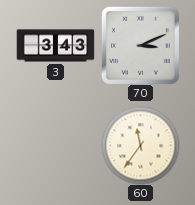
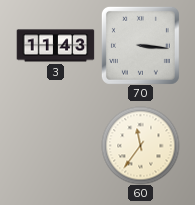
3: 3:43 -> 11:43 (55, 46)
70: 3:11 -> 3:16 (140, 45)
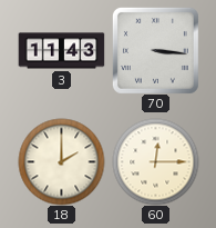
18: none -> 2:00 (61, 161)
60: 11:36 -> 12:15 (155, 161)
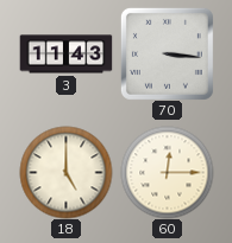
18: 2:00 -> 5:00 (65, 172)
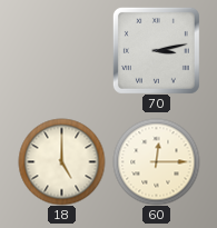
3: 11:43 -> none (65, 55)
70: 3:16 -> 3:13 (156, 50)
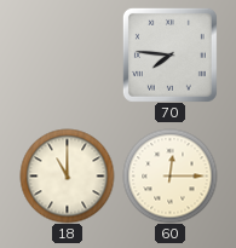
70: 3:13 -> 7:46 (169, 54)
18: 5:00 -> 11:00 (67, 175)
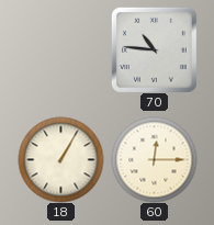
70: 7:46 -> 10:46 (154, 49)
18: 11:00 -> 1:05 (60, 159)
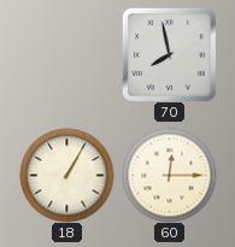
70: 10:46 -> 7:58 (169, 54)
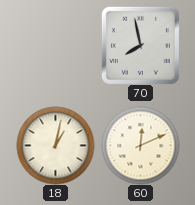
18: 1:05 -> 1:02 (55, 145)
60: 12:15 -> 12:11 (140, 145)
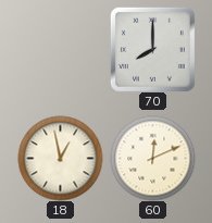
70: 7:58 -> 8:00 (152, 49)
18: 1:02 -> 12:58 (60, 158)
